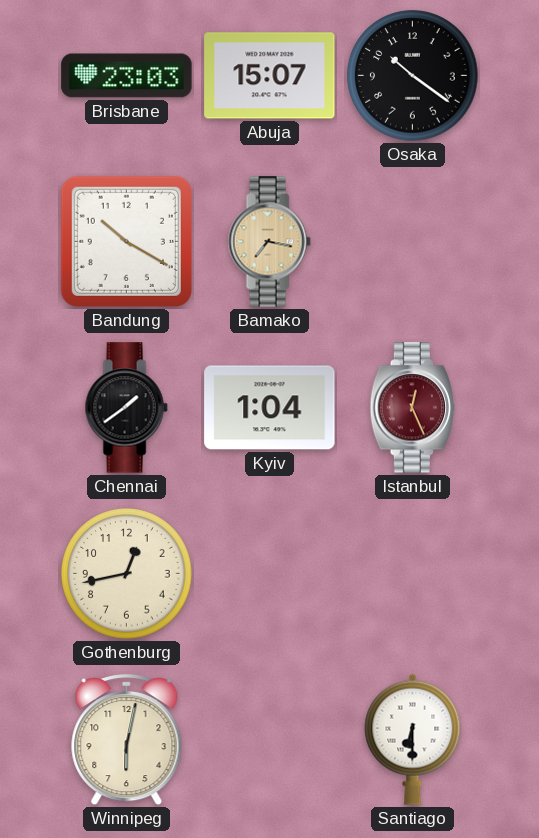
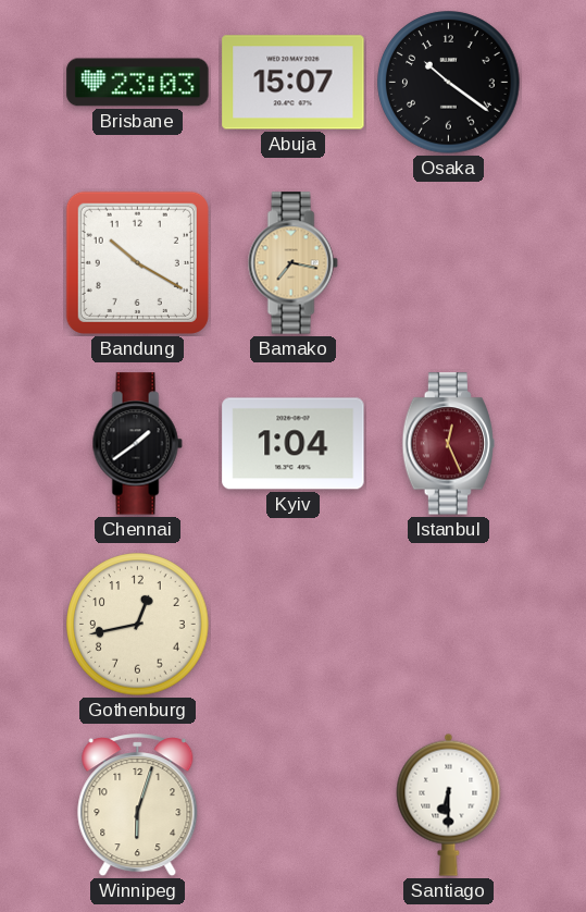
Winnipeg: 6:02 -> 6:03 (138, 805)
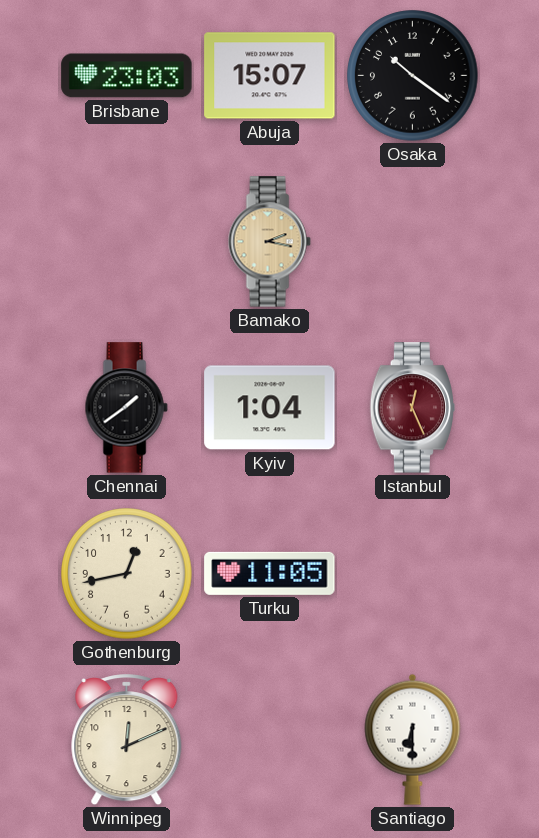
Bandung: 10:20 -> none (137, 262)
Bamako: 7:17 -> 2:17 (269, 242)
Turku: none -> 11:05 (270, 573)
Winnipeg: 6:03 -> 12:11 (127, 740)
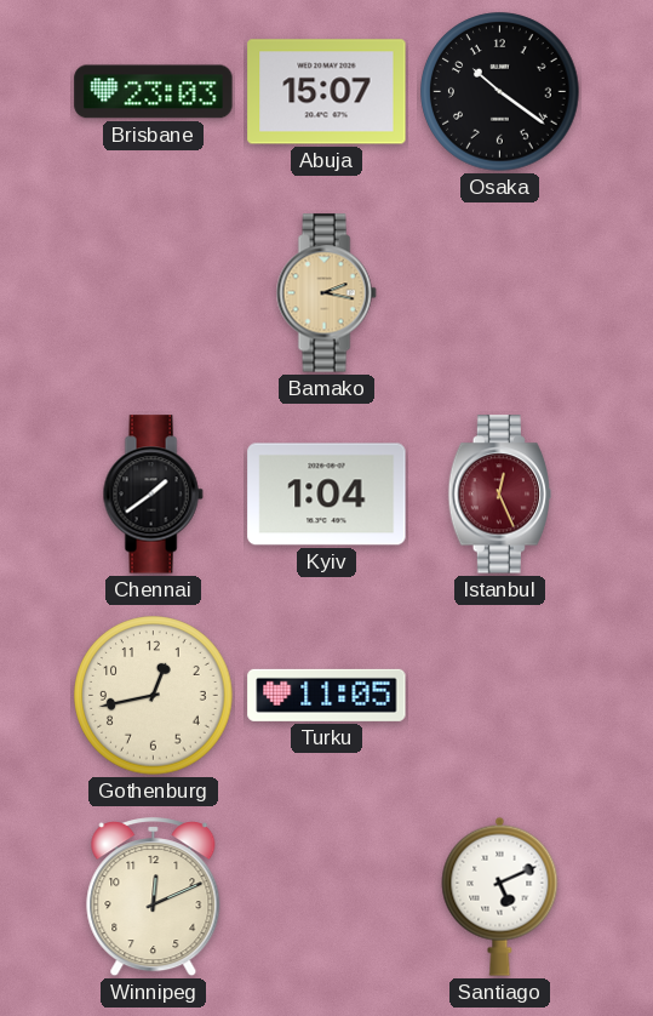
Santiago: 6:30 -> 5:11 (500, 896)
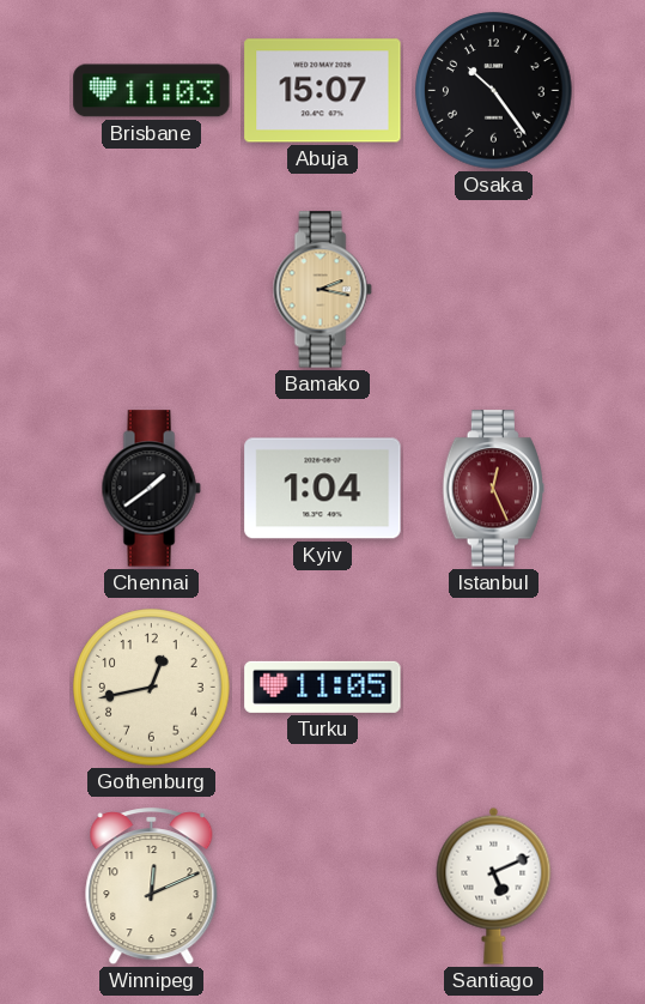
Brisbane: 23:03 -> 11:03 (152, 91)
Osaka: 10:21 -> 10:24 (494, 91)
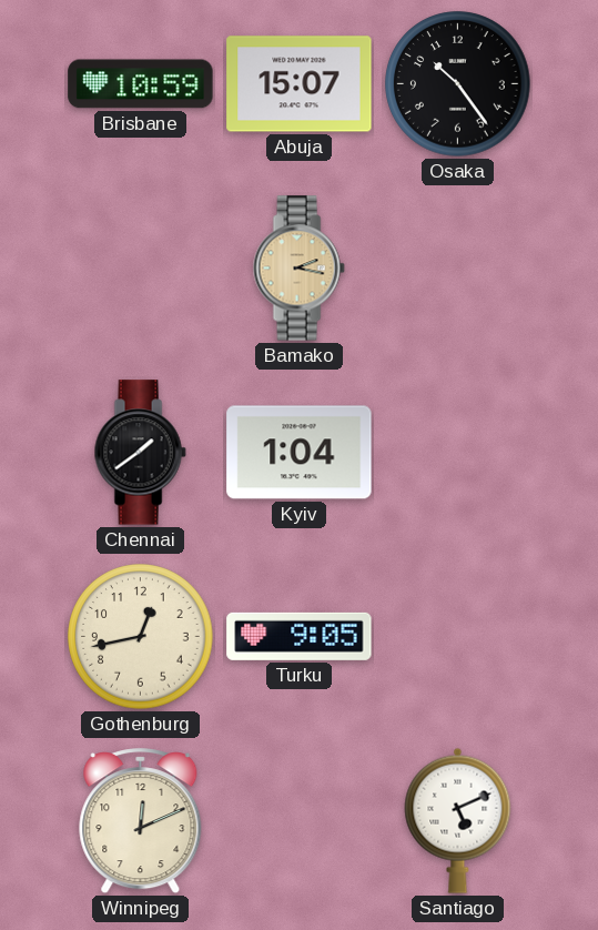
Brisbane: 11:03 -> 10:59 (141, 84)
Istanbul: 12:26 -> none (494, 489)
Turku: 11:05 -> 9:05 (300, 636)
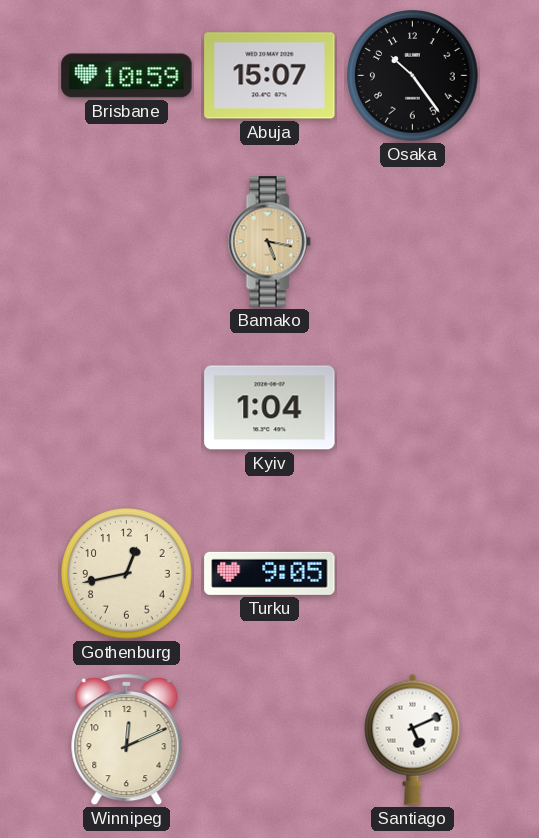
Bamako: 2:17 -> 5:17 (269, 242)
Chennai: 1:39 -> none (140, 453)
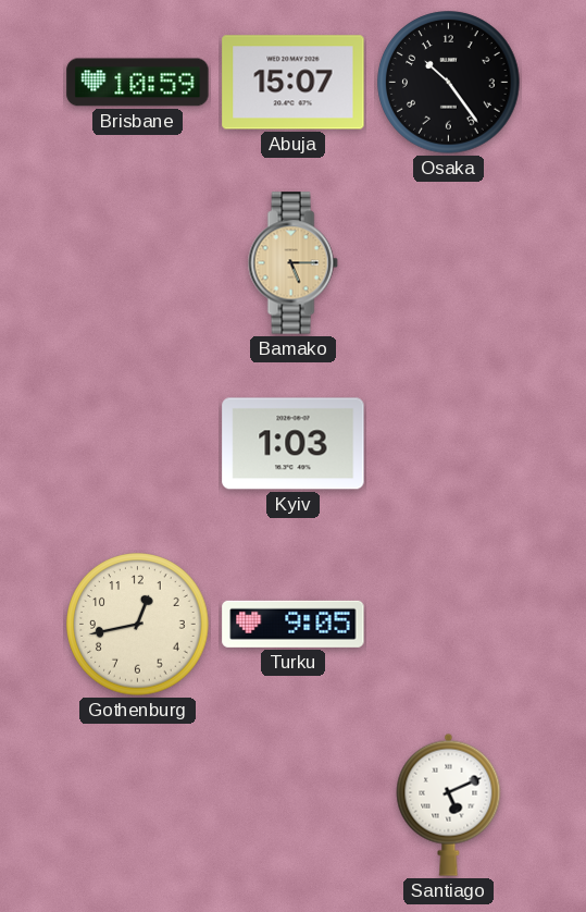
Bamako: 5:17 -> 5:15 (292, 263)
Kyiv: 1:04 -> 1:03 (294, 444)
Winnipeg: 12:11 -> none (127, 740)
